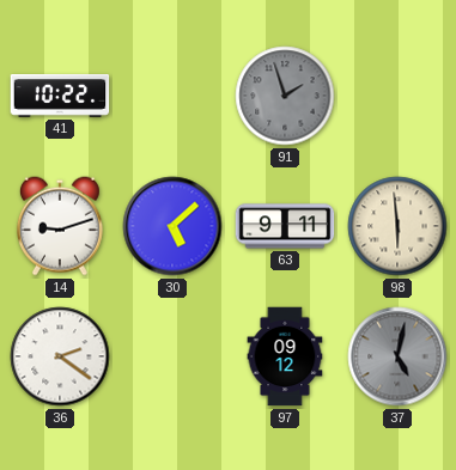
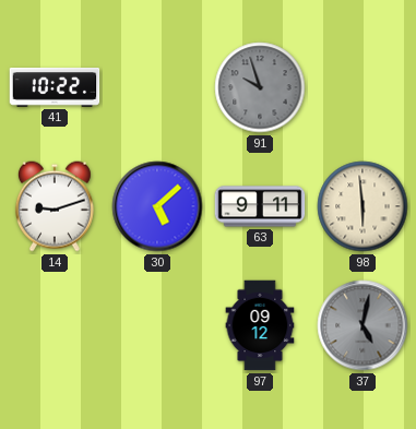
91: 1:57 -> 9:57 (260, 87)
36: 2:21 -> none (60, 356)
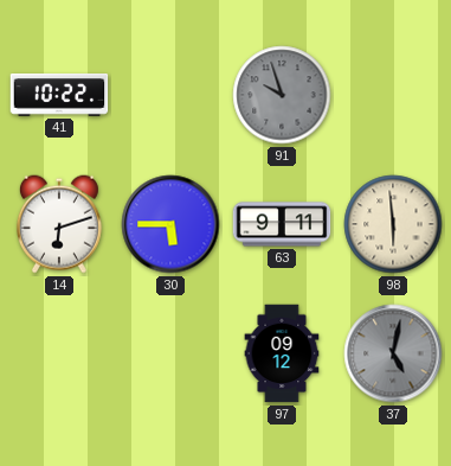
14: 9:12 -> 6:12 (59, 224)
30: 5:08 -> 5:45 (170, 224)
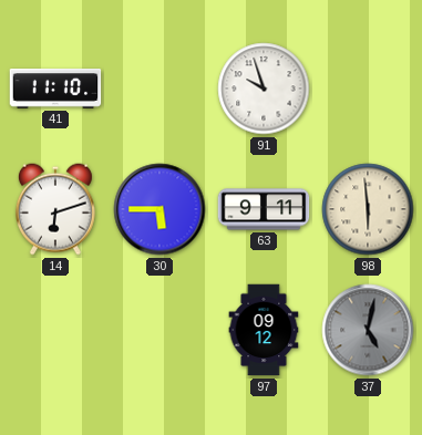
41: 10:22 -> 11:10 (55, 89)
91 dial: grey -> white (264, 89)
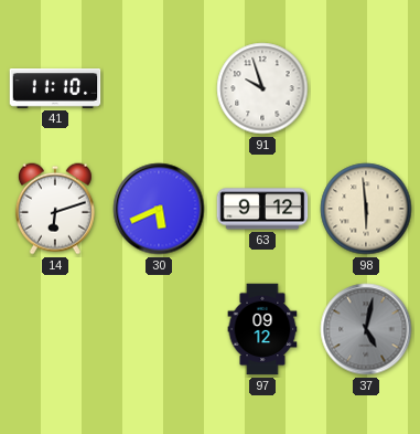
30: 5:45 -> 5:41 (159, 209)
63: 9:11 -> 9:12 (262, 209)
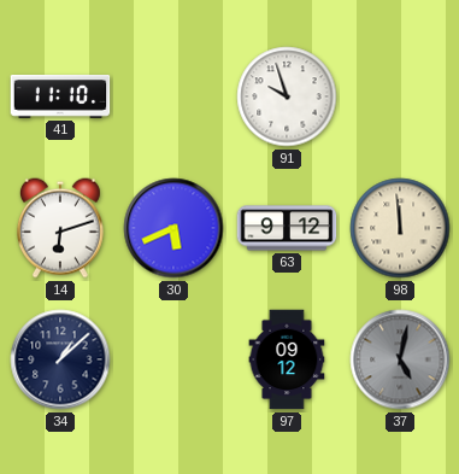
98: 5:59 -> 11:59 (400, 228)
34: none -> 1:08 (60, 359)
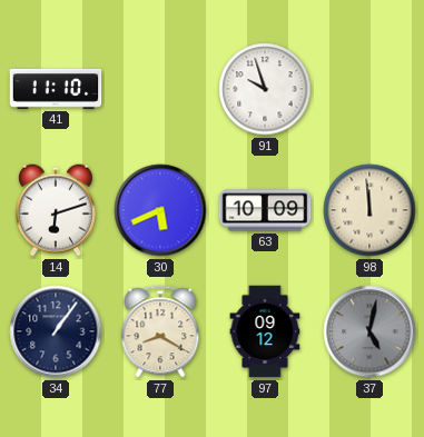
63: 9:12 -> 10:09 (265, 210)
34: 1:08 -> 1:06 (56, 331)
77: none -> 8:20 (160, 331)
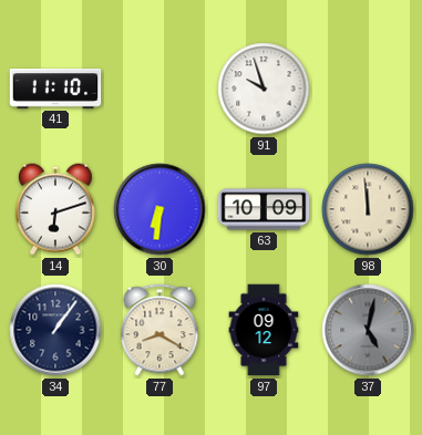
30: 5:41 -> 6:31 (159, 209)
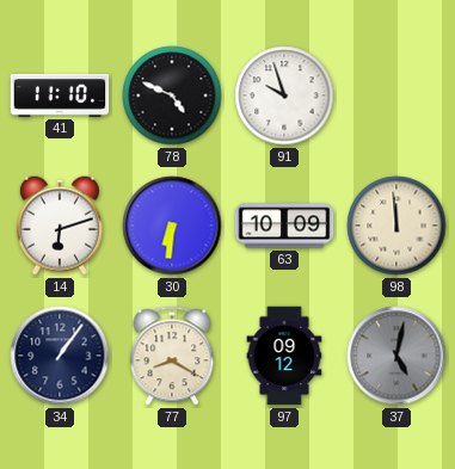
78: none -> 4:49 (172, 95)
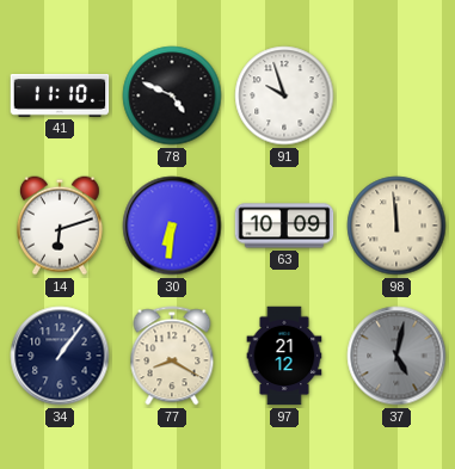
97: 09:12 -> 21:12 (284, 356)
